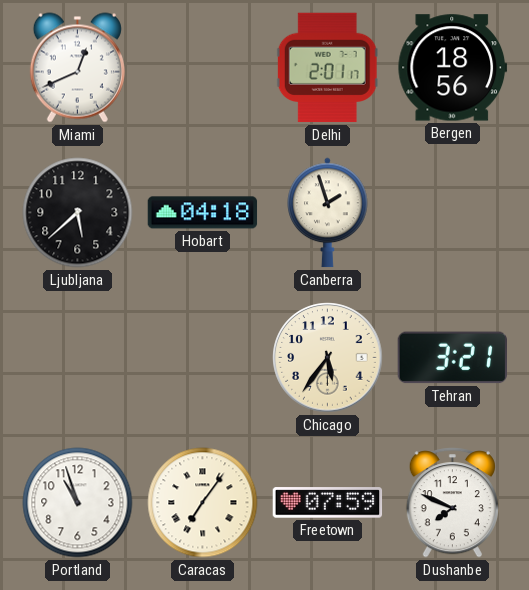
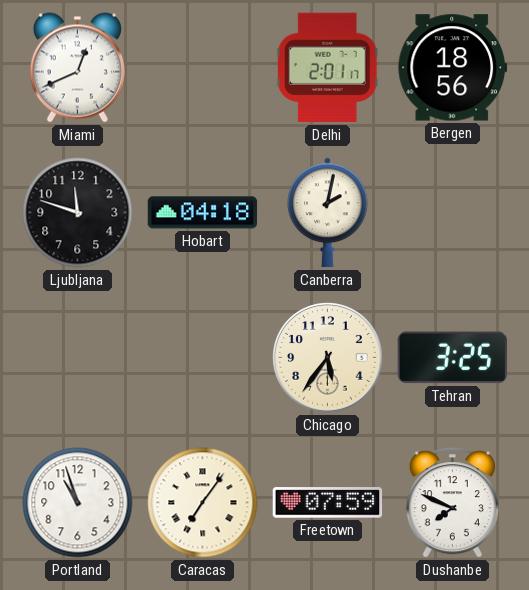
Ljubljana: 5:38 -> 11:48 (78, 213)
Canberra: 1:57 -> 2:02 (328, 213)
Tehran: 3:21 -> 3:25 (452, 358)
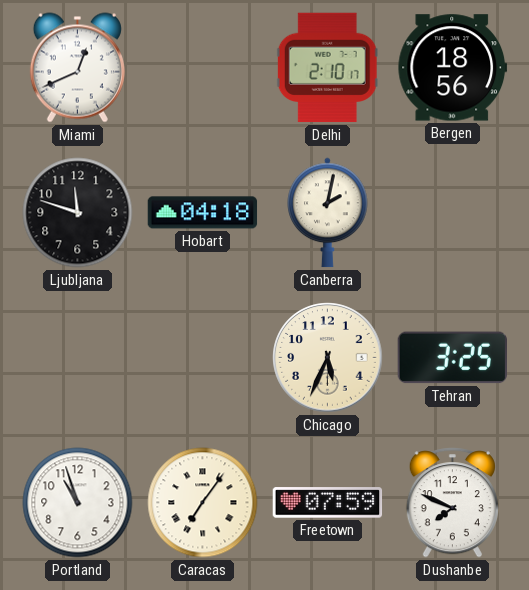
Delhi: 2:01 -> 2:10 (327, 68)
Chicago: 5:36 -> 5:34 (328, 358)
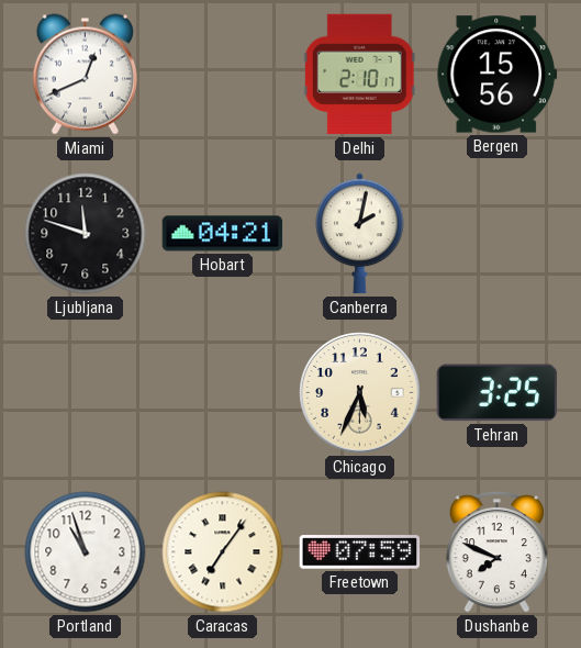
Bergen: 18:56 -> 15:56 (498, 75)
Hobart: 04:18 -> 04:21 (223, 234)
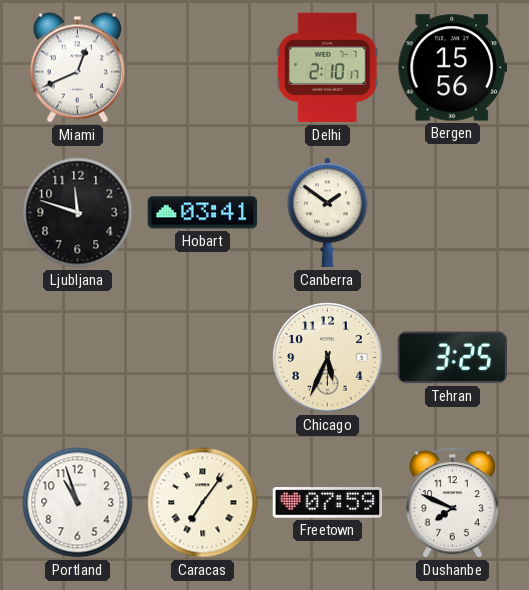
Hobart: 04:21 -> 03:41 (203, 213)
Canberra: 2:02 -> 1:51 (328, 213)
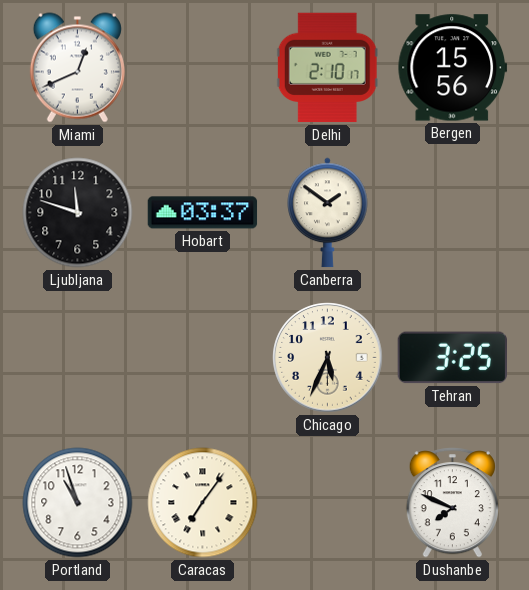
Hobart: 03:41 -> 03:37 (203, 213)
Freetown: 07:59 -> none (328, 503)
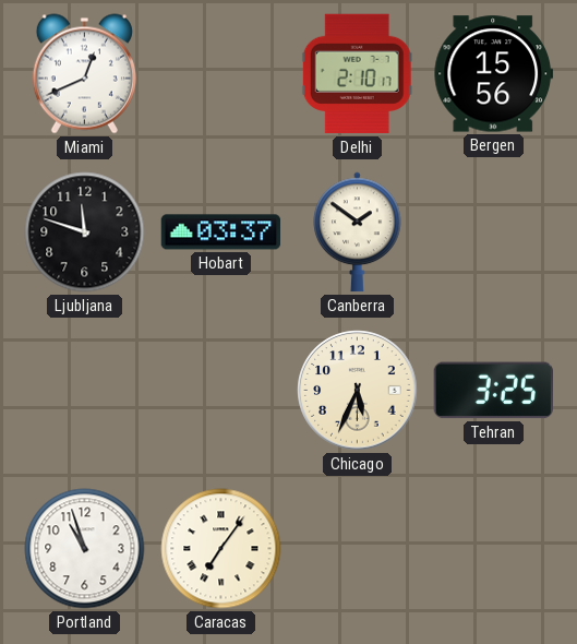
Dushanbe: 7:49 -> none (452, 503)
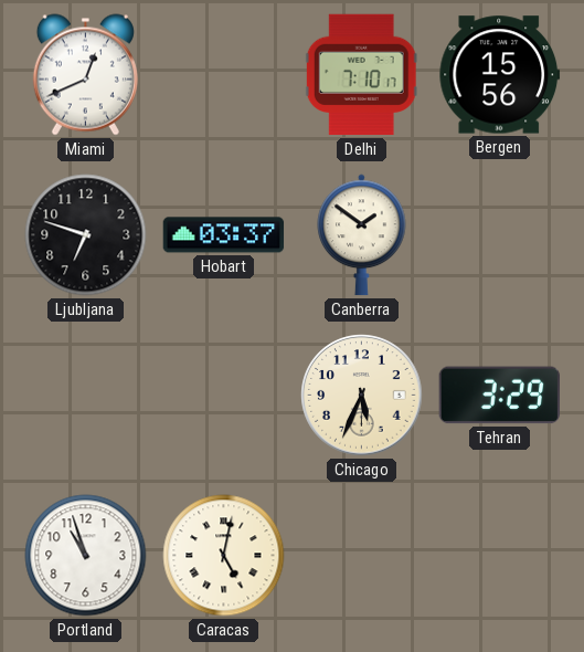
Delhi: 2:10 -> 7:10 (361, 75)
Ljubljana: 11:48 -> 6:48 (86, 235)
Tehran: 3:25 -> 3:29 (499, 396)
Caracas: 7:06 -> 5:02 (224, 556)
